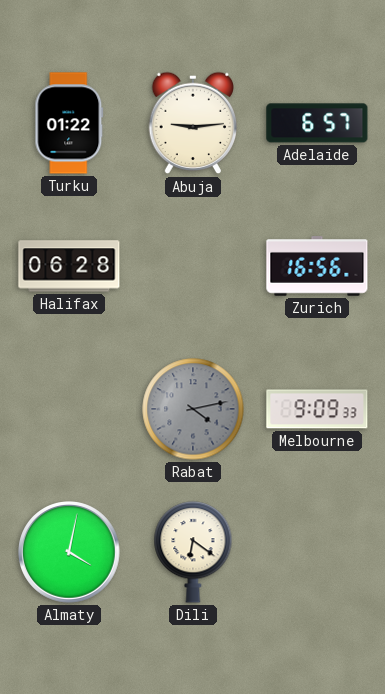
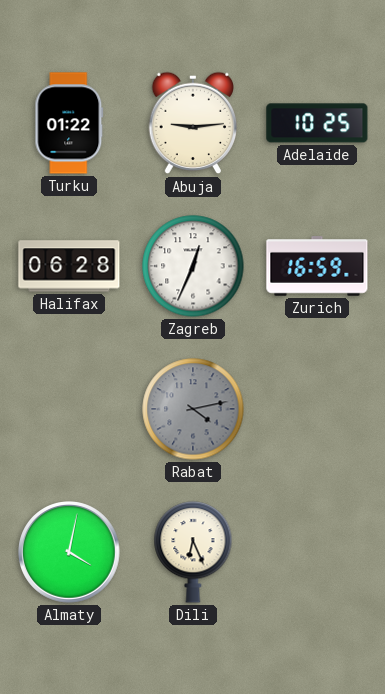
Adelaide: 6:57 -> 10:25 (317, 123)
Zagreb: none -> 12:34 (193, 266)
Zurich: 16:56 -> 16:59 (317, 266)
Melbourne: 9:09 -> none (317, 409)
Dili: 6:21 -> 6:26 (193, 552)
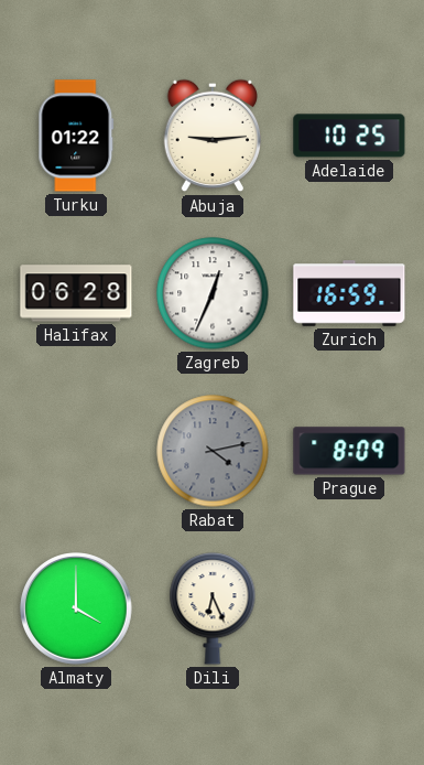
Prague: none -> 8:09 (349, 451)
Almaty: 4:02 -> 4:00 (76, 608)
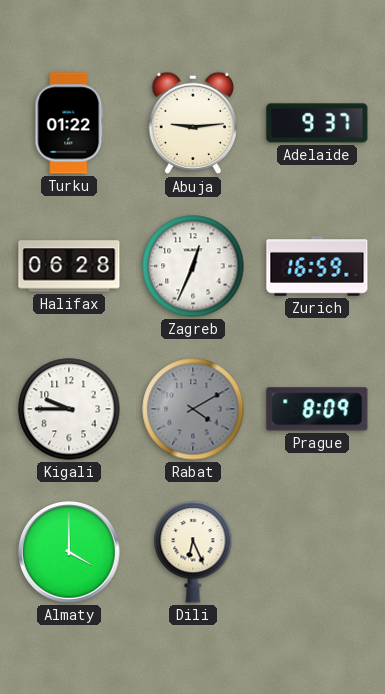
Adelaide: 10:25 -> 9:37 (317, 123)
Kigali: none -> 9:45 (69, 409)
Rabat: 4:13 -> 4:10 (193, 409)
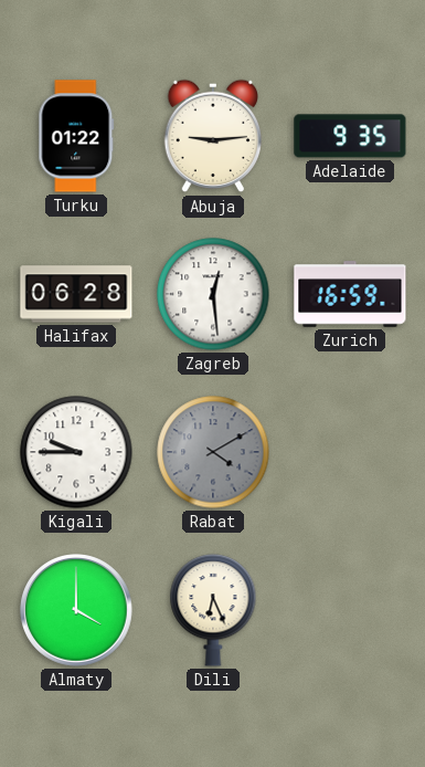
Adelaide: 9:37 -> 9:35 (350, 136)
Zagreb: 12:34 -> 12:29 (213, 294)
Prague: 8:09 -> none (317, 409)
